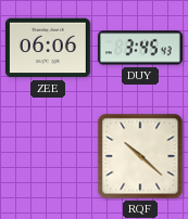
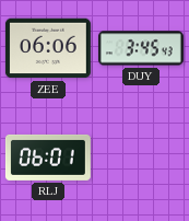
RLJ: none -> 06:01 (48, 158)
RQF: 10:22 -> none (140, 156)
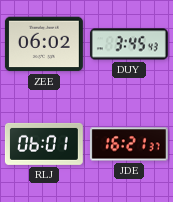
ZEE: 06:06 -> 06:02 (44, 44)
JDE: none -> 16:21 (129, 144)
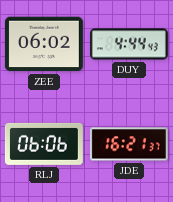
DUY: 3:45 -> 4:44 (129, 44)
RLJ: 06:01 -> 06:06 (44, 144)
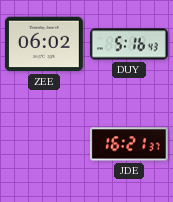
DUY: 4:44 -> 5:16 (129, 44)
RLJ: 06:06 -> none (44, 144)
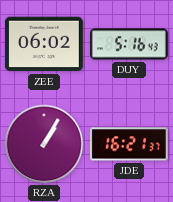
RZA: none -> 1:05 (44, 144)
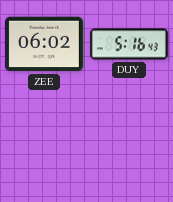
RZA: 1:05 -> none (44, 144)
JDE: 16:21 -> none (129, 144)
